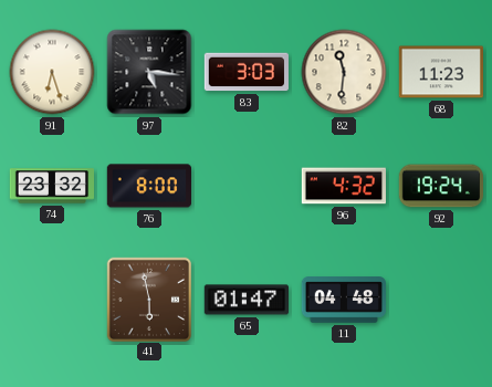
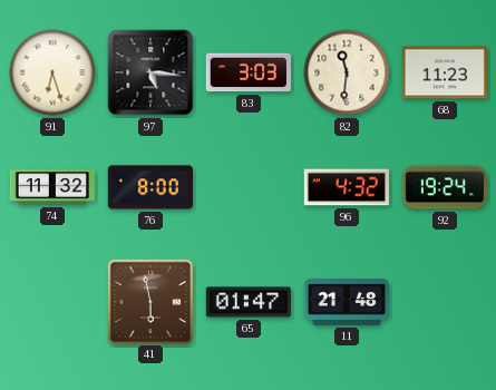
74: 23:32 -> 11:32 (51, 187)
11: 04:48 -> 21:48 (346, 302)
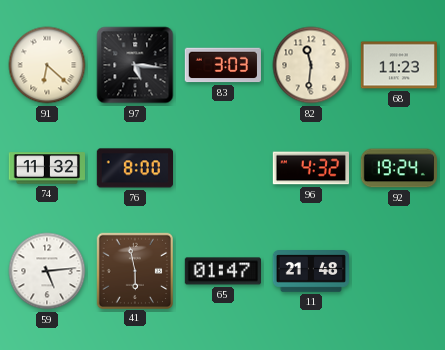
91: 6:27 -> 6:22 (47, 65)
59: none -> 5:14 (47, 271)
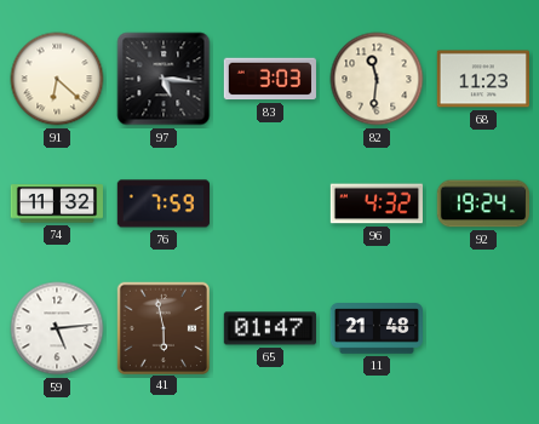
76: 8:00 -> 7:59 (162, 204)
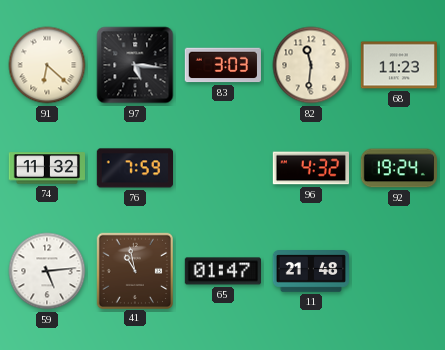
41: 5:58 -> 10:58 (134, 270)
